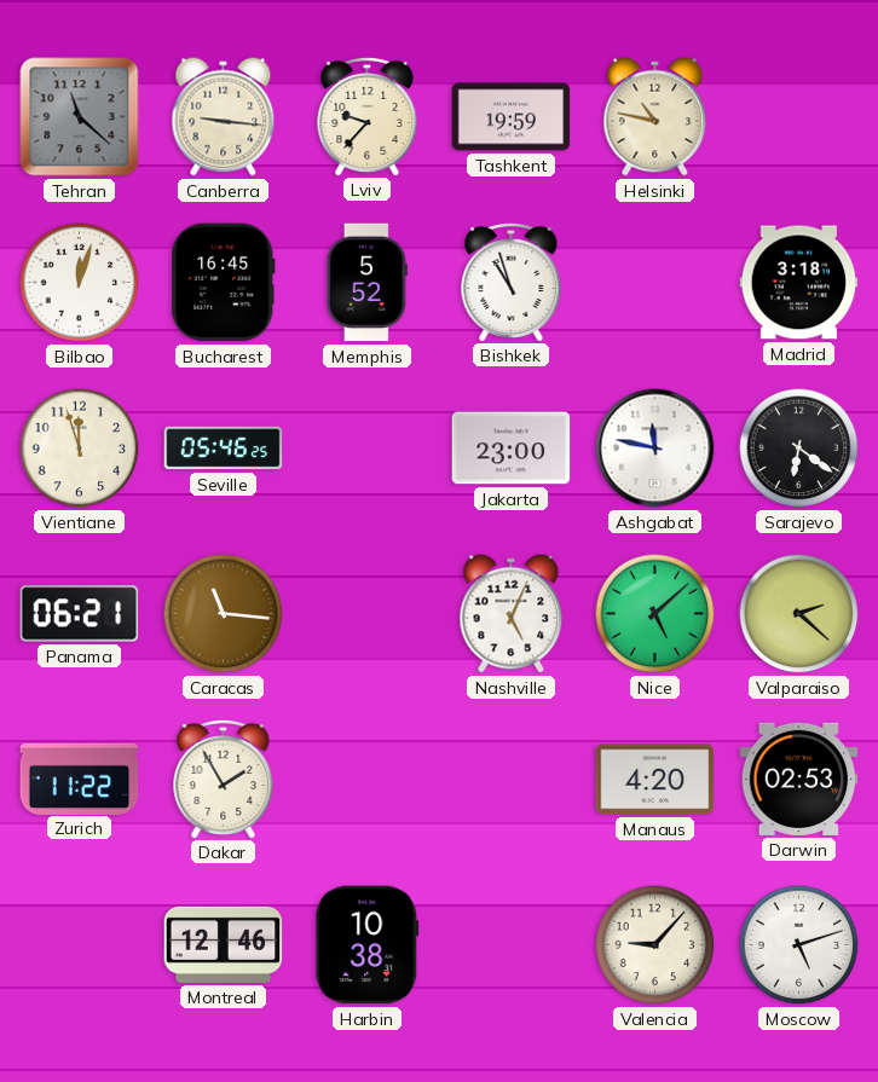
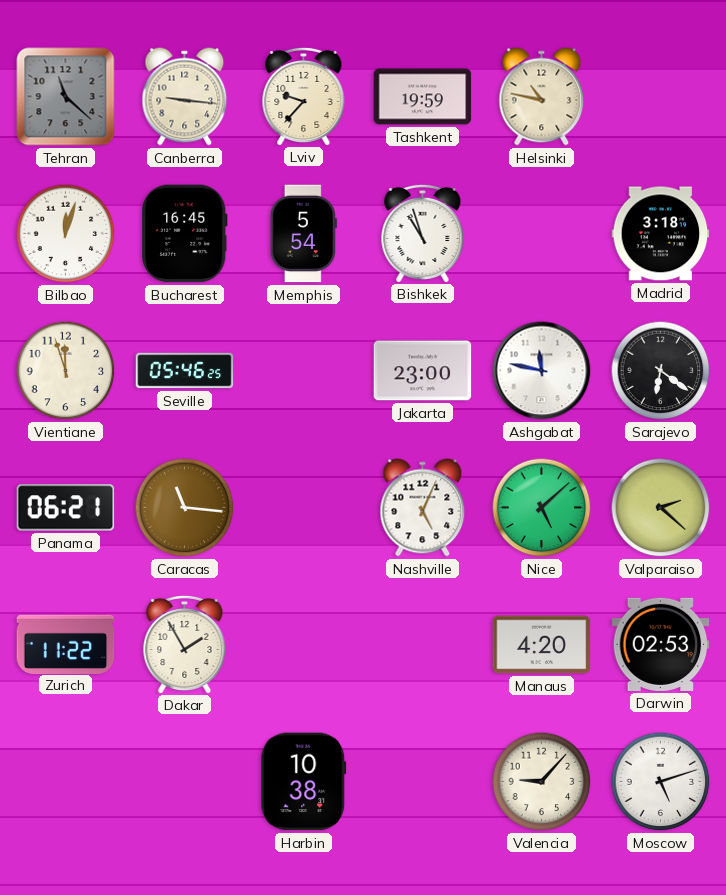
Memphis: 5:52 -> 5:54 (303, 234)
Montreal: 12:46 -> none (224, 944)
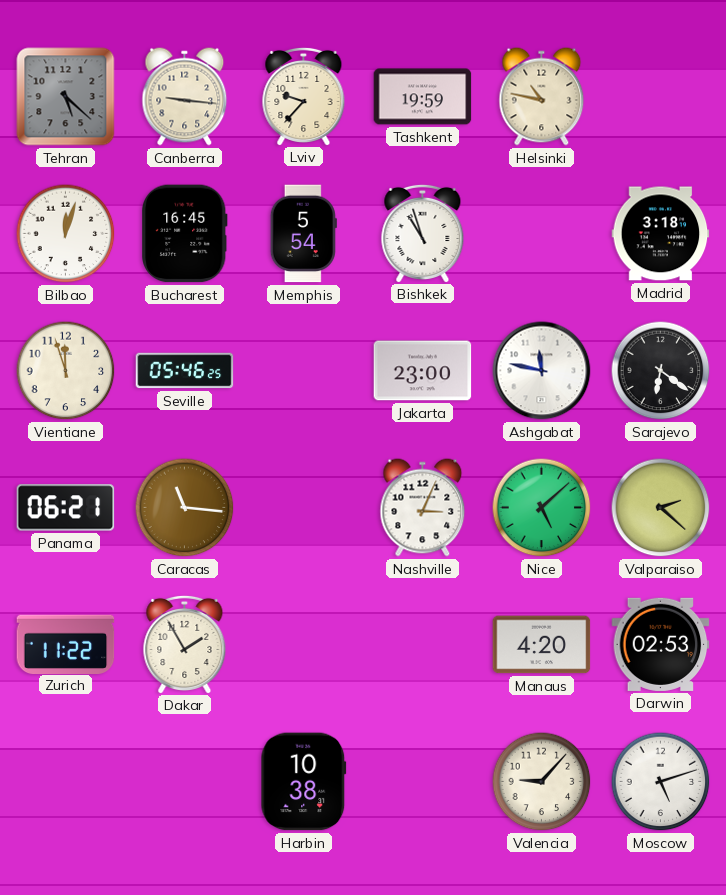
Tehran: 11:22 -> 5:22 (66, 97)
Nashville: 5:04 -> 3:04 (423, 508)
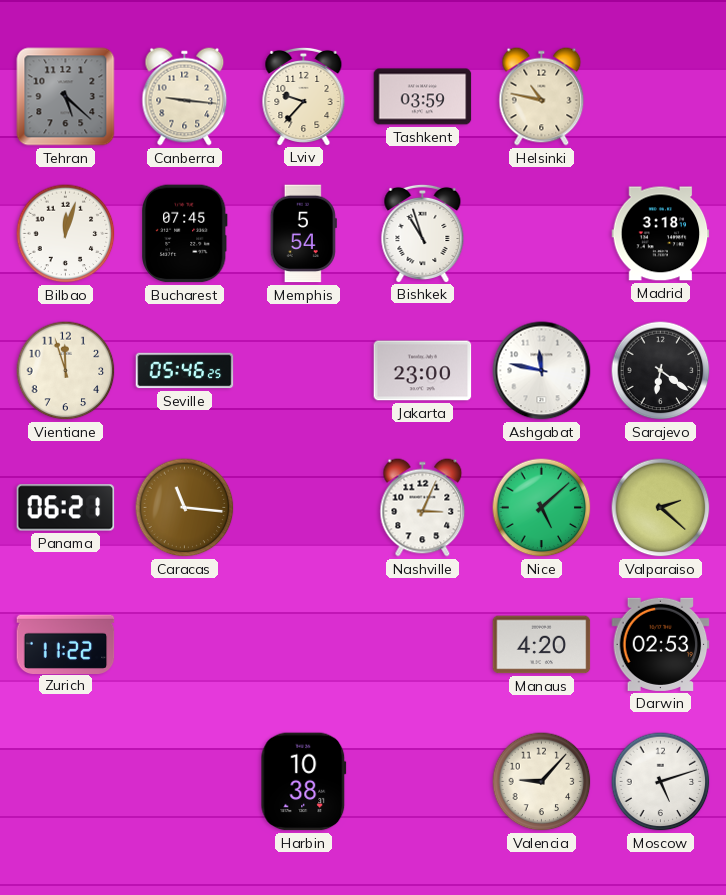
Tashkent: 19:59 -> 03:59 (423, 97)
Bucharest: 16:45 -> 07:45 (185, 234)
Dakar: 1:55 -> none (185, 644)
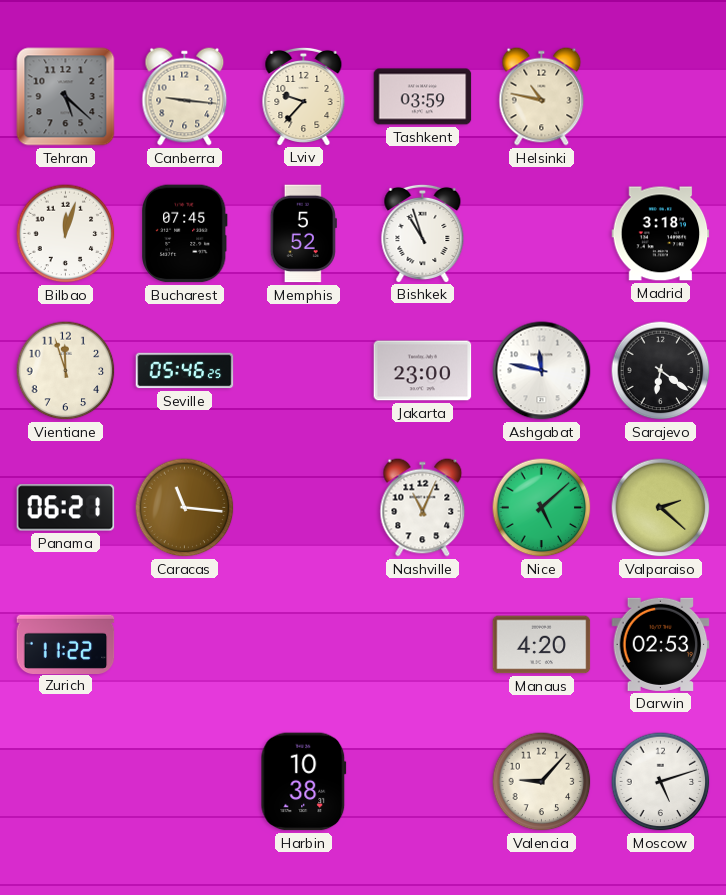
Memphis: 5:54 -> 5:52 (303, 234)
Nashville: 3:04 -> 11:04 (423, 508)
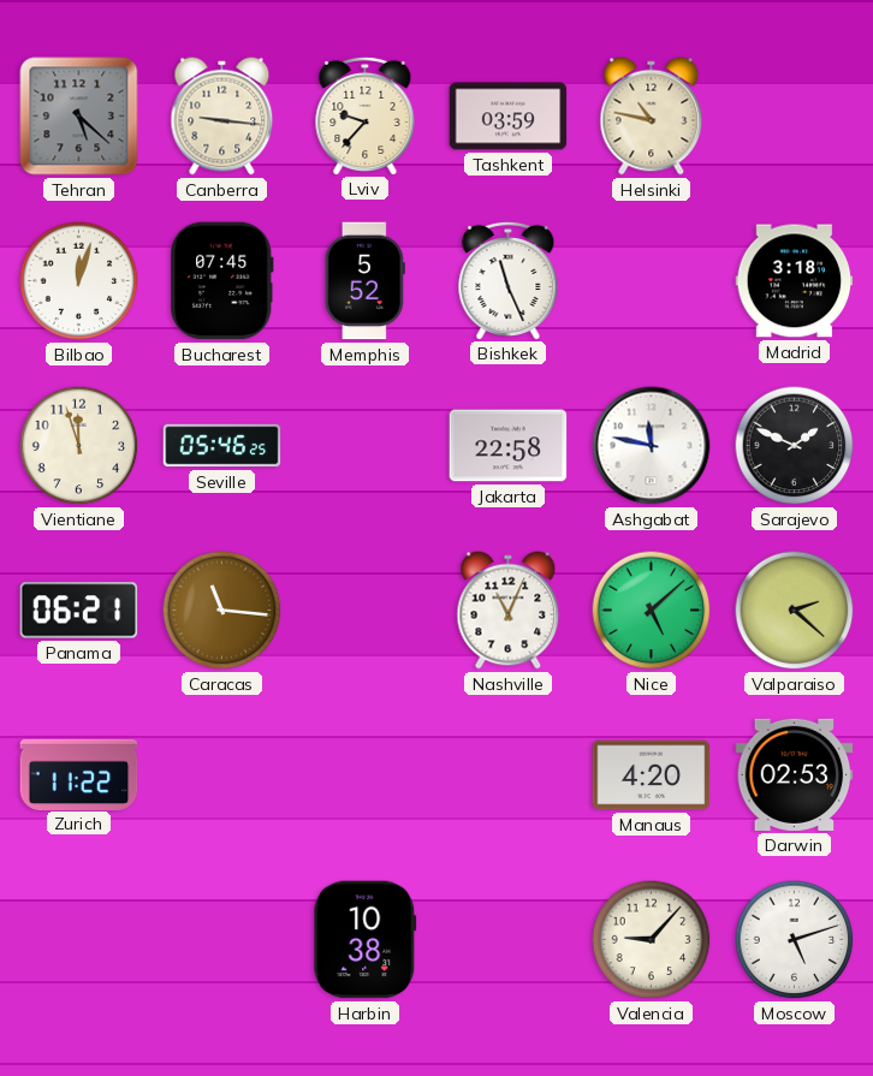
Bishkek: 10:57 -> 11:26 (509, 280)
Jakarta: 23:00 -> 22:58 (509, 446)
Sarajevo: 6:21 -> 1:49 (795, 446)
